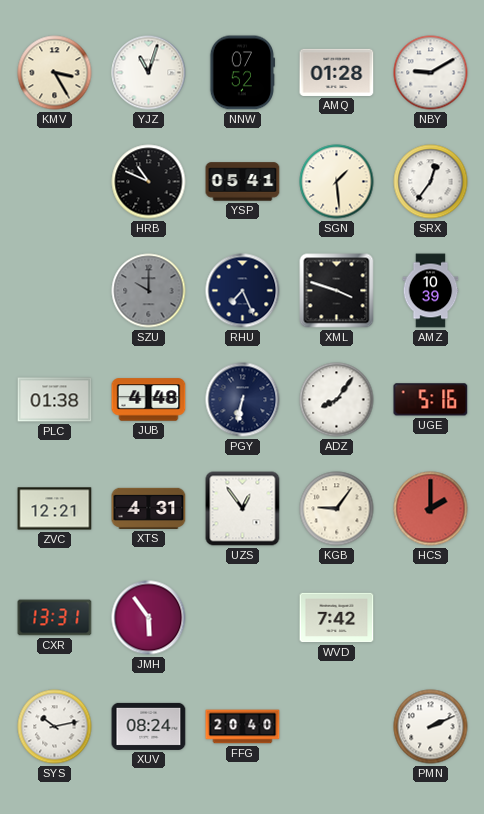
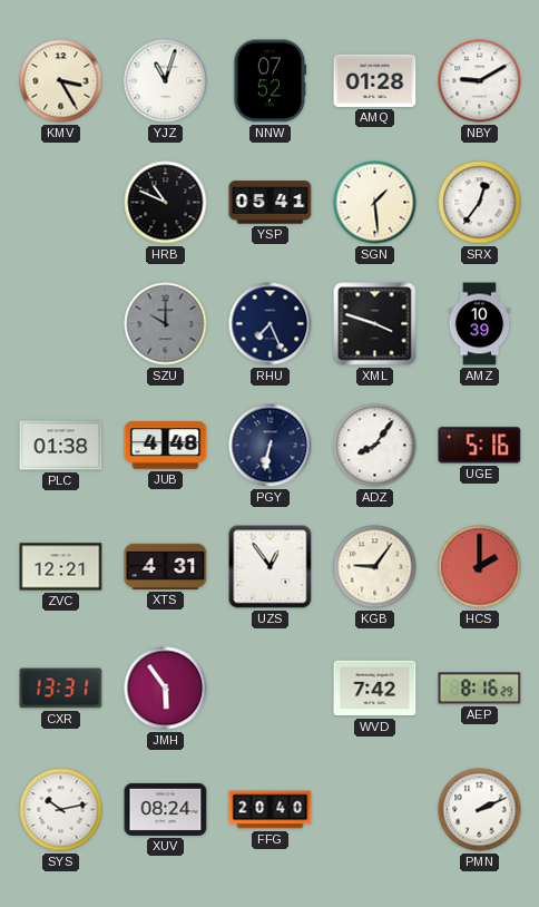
AEP: none -> 8:16 (480, 689)
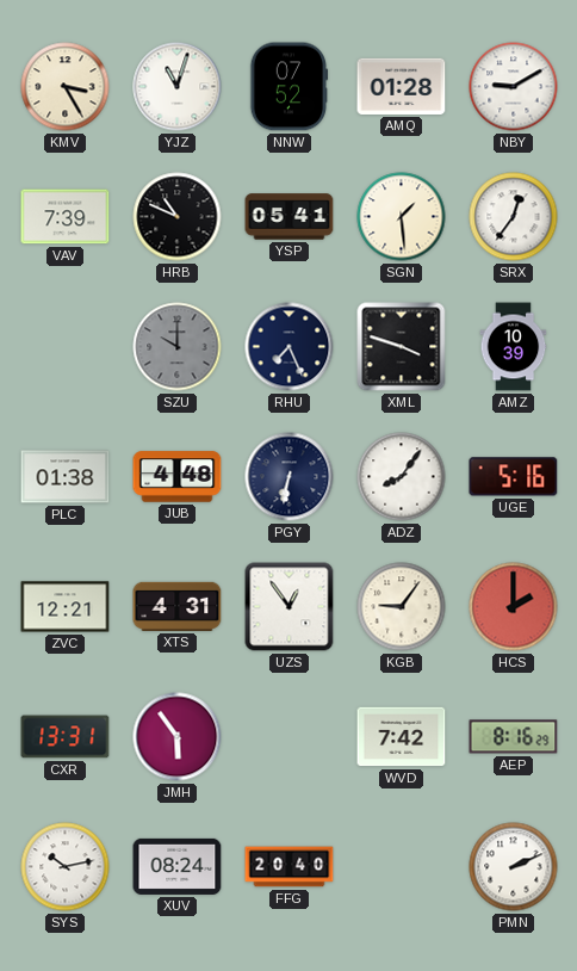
VAV: none -> 7:39 (66, 217)
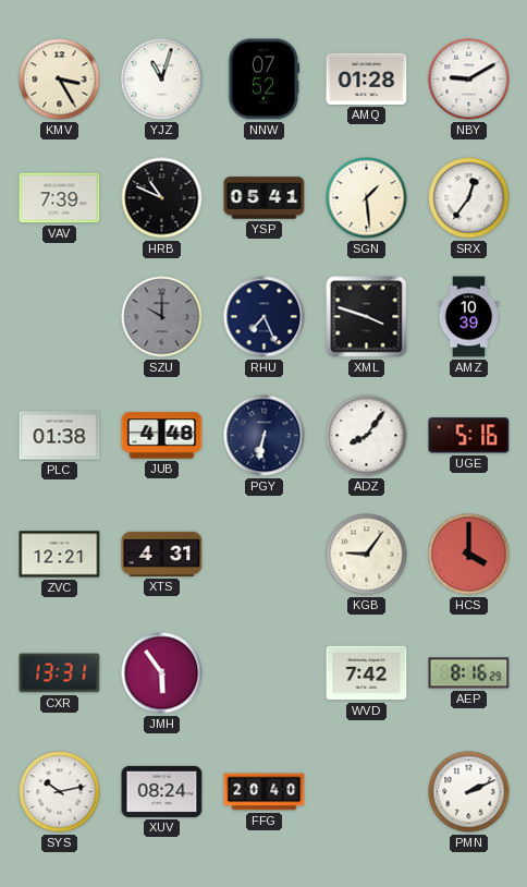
UZS: 12:54 -> none (290, 607)
HCS: 2:00 -> 4:00 (469, 555)
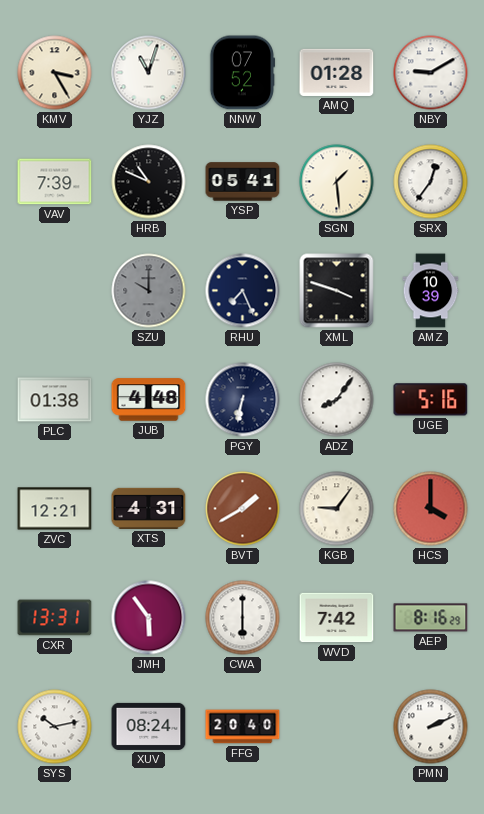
BVT: none -> 1:40 (243, 509)
CWA: none -> 6:00 (243, 618)
